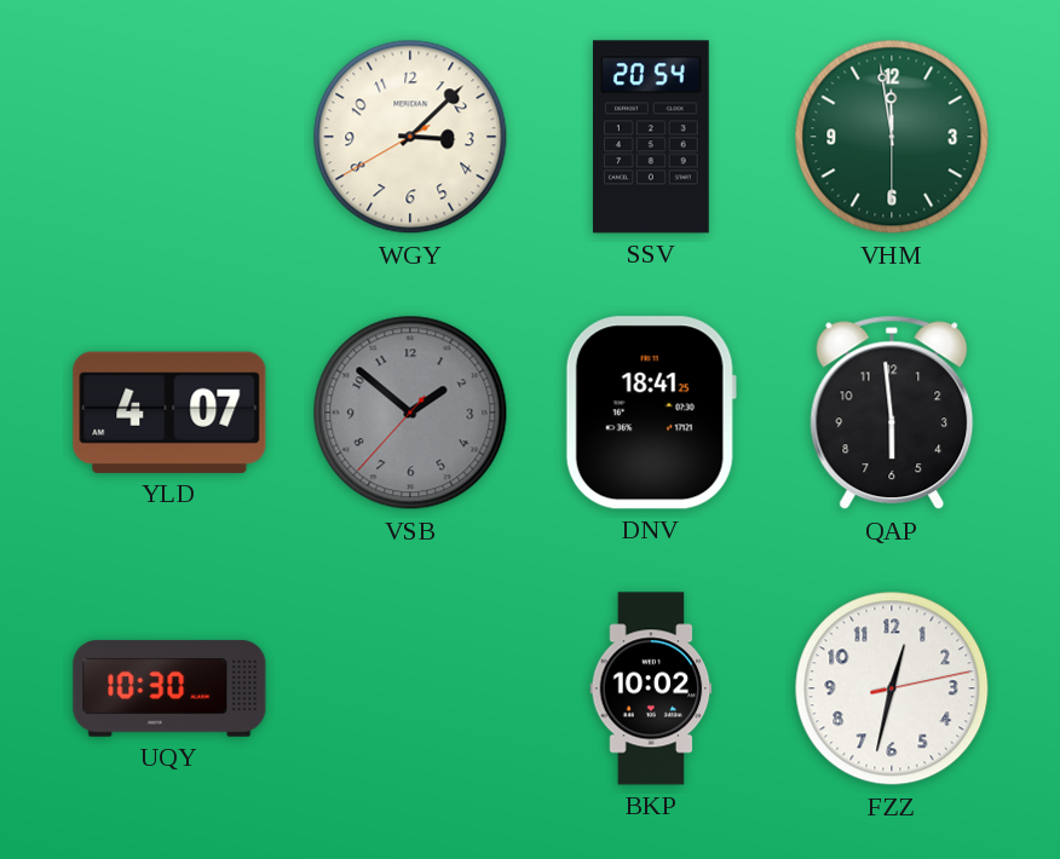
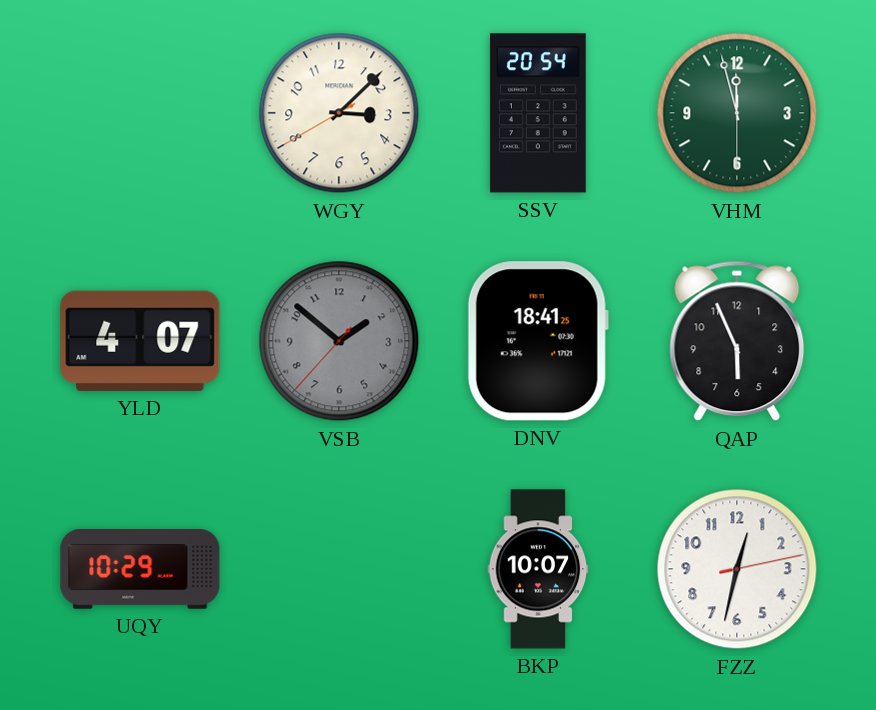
VHM: 11:58 -> 11:57 (737, 113)
QAP: 5:59 -> 5:56 (737, 341)
UQY: 10:30 -> 10:29 (140, 569)
BKP: 10:02 -> 10:07 (538, 569)
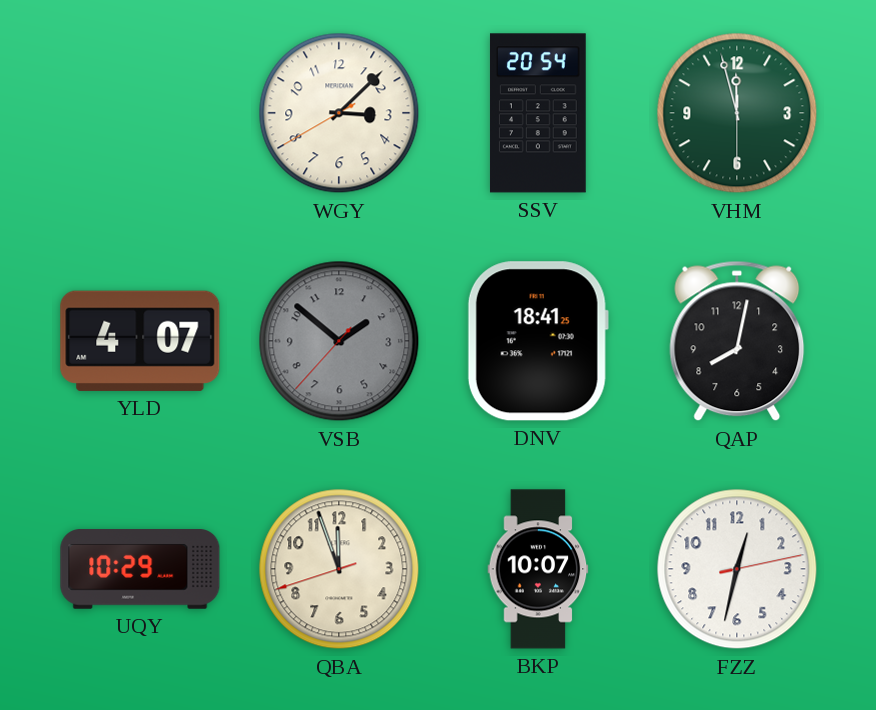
QAP: 5:56 -> 8:02 (737, 341)
QBA: none -> 11:56 (339, 569)
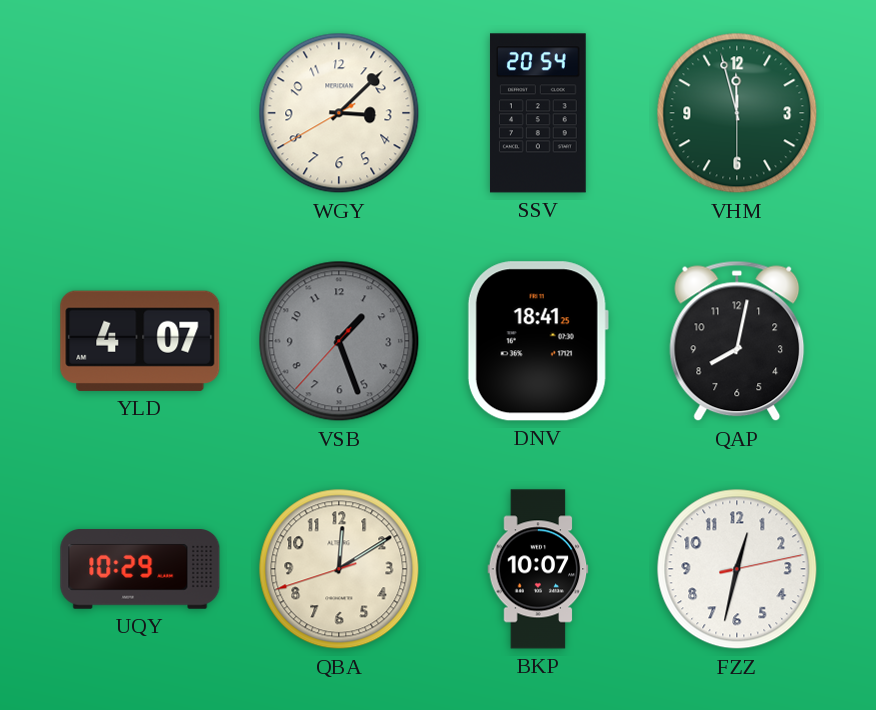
VSB: 1:51 -> 1:26 (339, 341)
QBA: 11:56 -> 12:09 (339, 569)
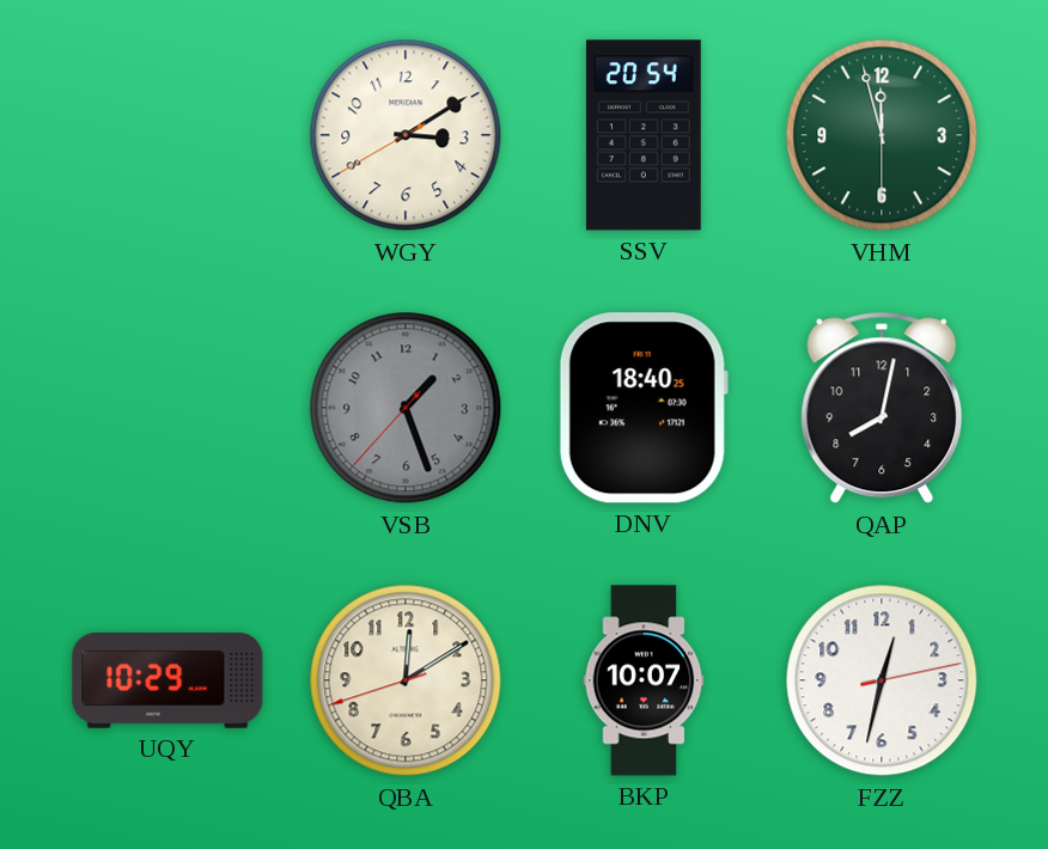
WGY: 3:07 -> 3:09 (406, 135)
YLD: 4:07 -> none (140, 341)
DNV: 18:41 -> 18:40 (644, 408)
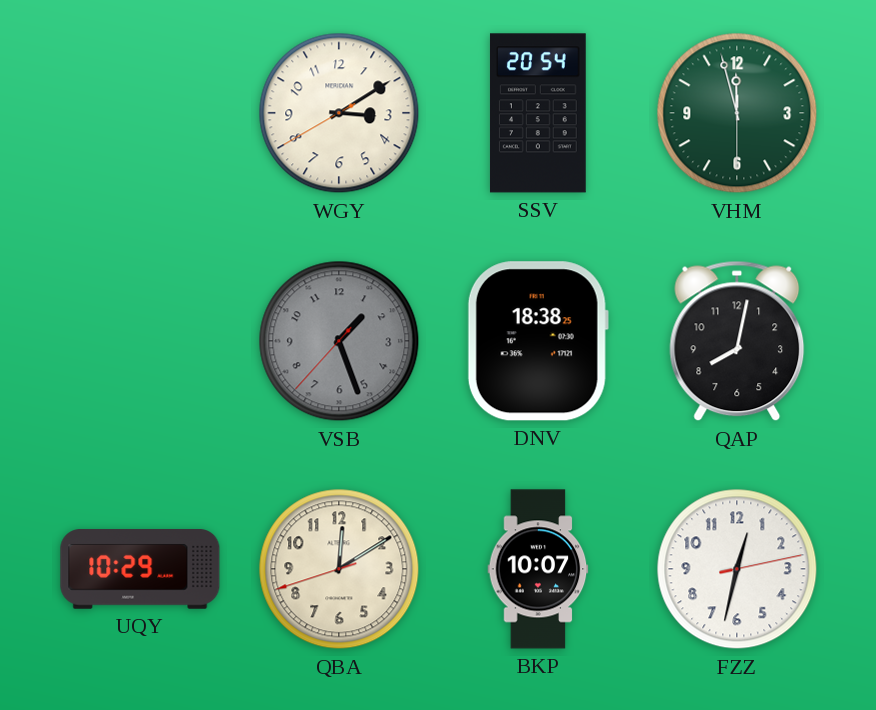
DNV: 18:40 -> 18:38 (538, 341)
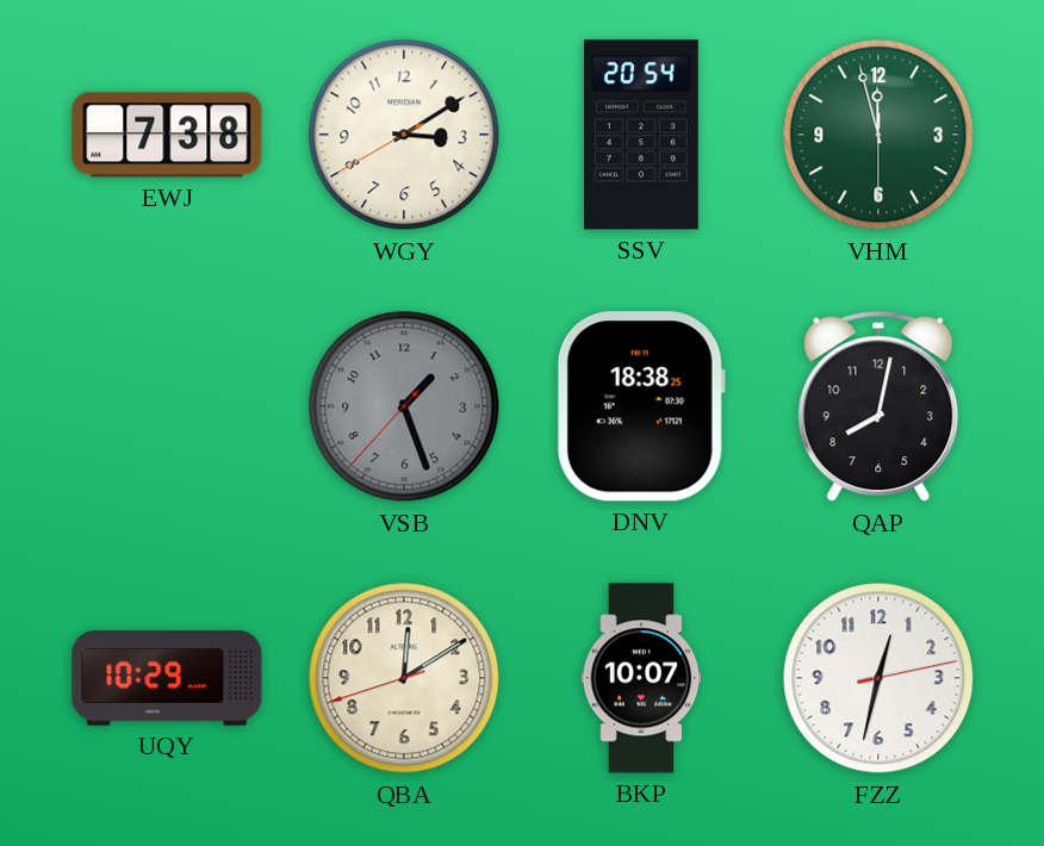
EWJ: none -> 7:38 (167, 135)
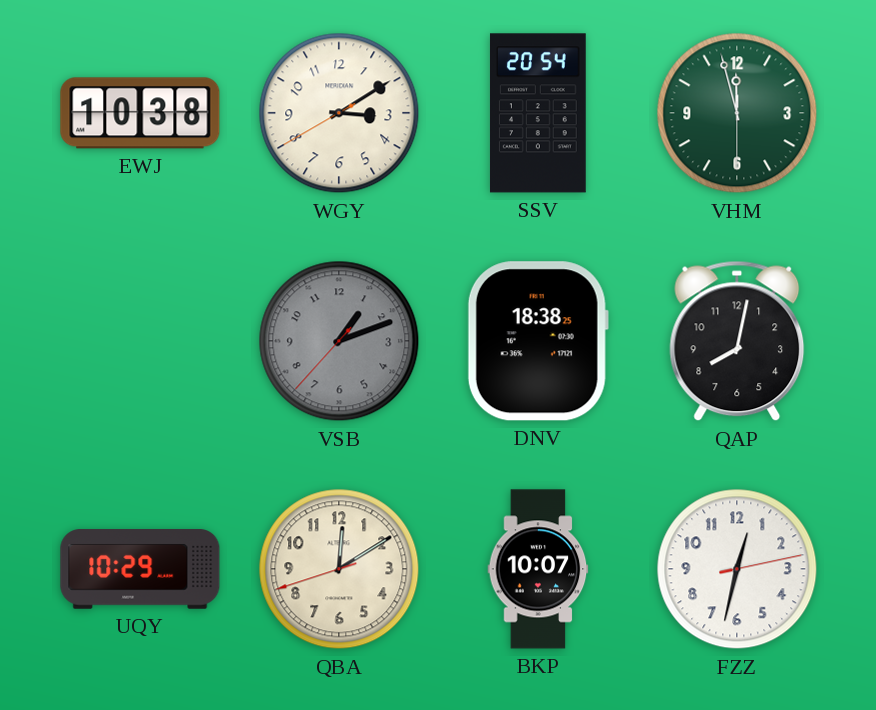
EWJ: 7:38 -> 10:38 (140, 113)
VSB: 1:26 -> 1:11 (339, 341)
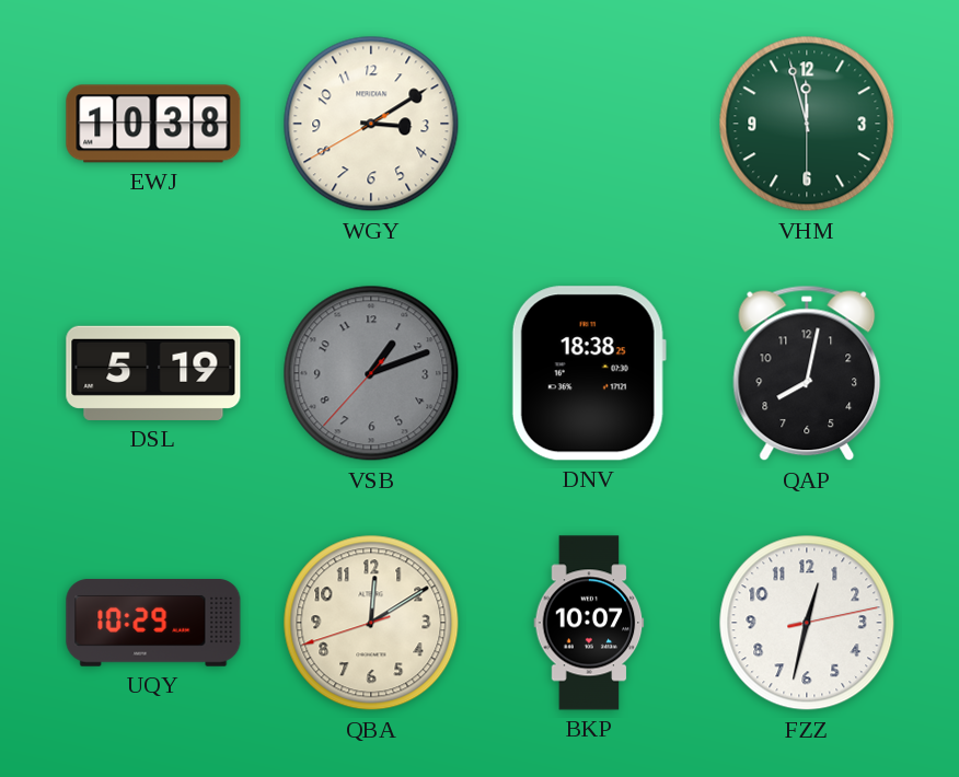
SSV: 20:54 -> none (538, 113)
DSL: none -> 5:19 (153, 373)
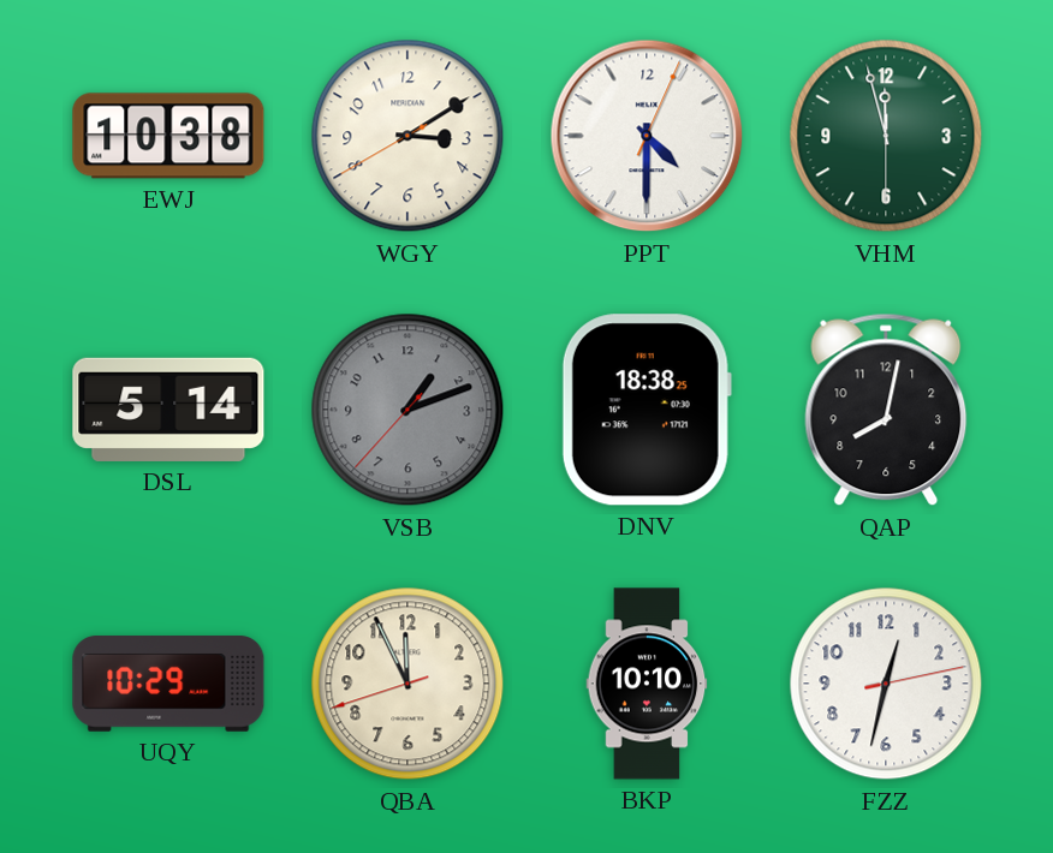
PPT: none -> 4:30 (647, 136)
DSL: 5:19 -> 5:14 (168, 410)
QBA: 12:09 -> 11:55 (407, 684)
BKP: 10:07 -> 10:10 (647, 684)
